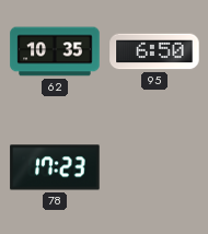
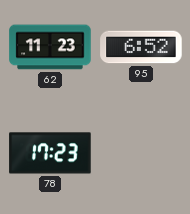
62: 10:35 -> 11:23 (50, 47)
95: 6:50 -> 6:52 (141, 47)
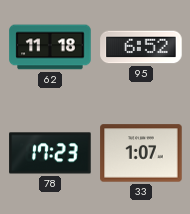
62: 11:23 -> 11:18 (50, 47)
33: none -> 1:07 (141, 153)
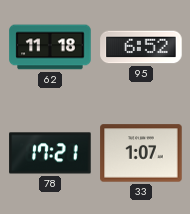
78: 17:23 -> 17:21 (50, 153)
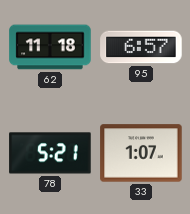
95: 6:52 -> 6:57 (141, 47)
78: 17:21 -> 5:21 (50, 153)
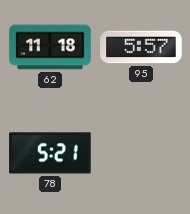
95: 6:57 -> 5:57 (141, 47)
33: 1:07 -> none (141, 153)
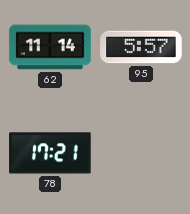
62: 11:18 -> 11:14 (50, 47)
78: 5:21 -> 17:21 (50, 153)
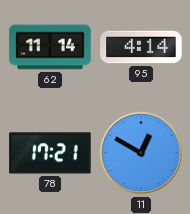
95: 5:57 -> 4:14 (141, 47)
11: none -> 12:50 (141, 153)
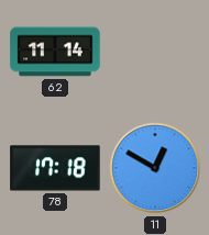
95: 4:14 -> none (141, 47)
78: 17:21 -> 17:18 (55, 168)
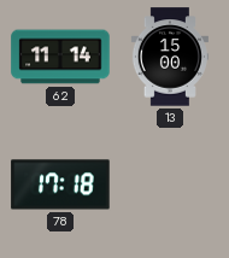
13: none -> 15:00 (169, 57)
11: 12:50 -> none (155, 168)
